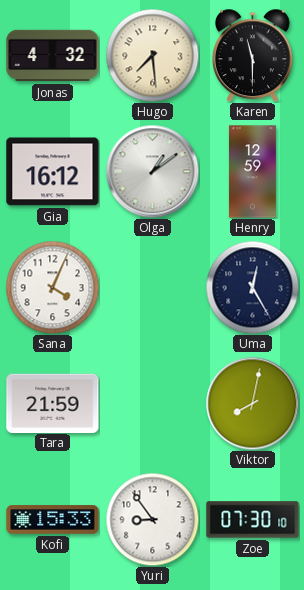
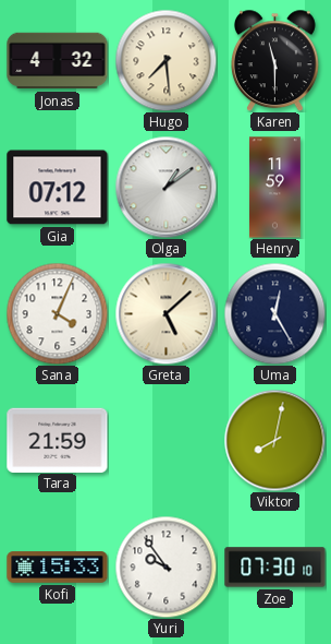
Gia: 16:12 -> 07:12 (58, 188)
Henry: 12:59 -> 11:59 (274, 188)
Greta: none -> 5:08 (165, 313)
Yuri: 8:54 -> 9:54 (165, 567)
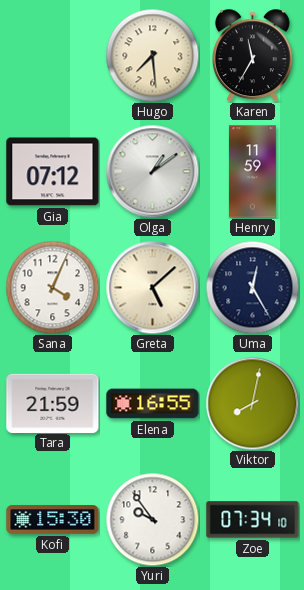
Jonas: 4:32 -> none (58, 61)
Karen: 11:30 -> 11:35 (252, 55)
Elena: none -> 16:55 (153, 404)
Kofi: 15:33 -> 15:30 (53, 520)
Zoe: 07:30 -> 07:34 (253, 520)
